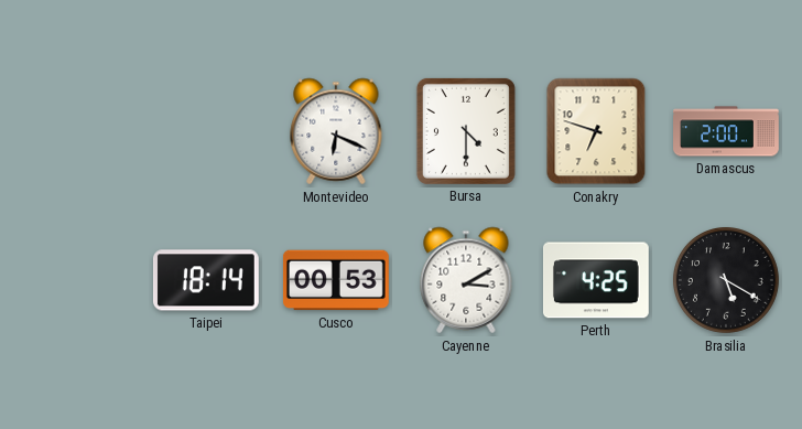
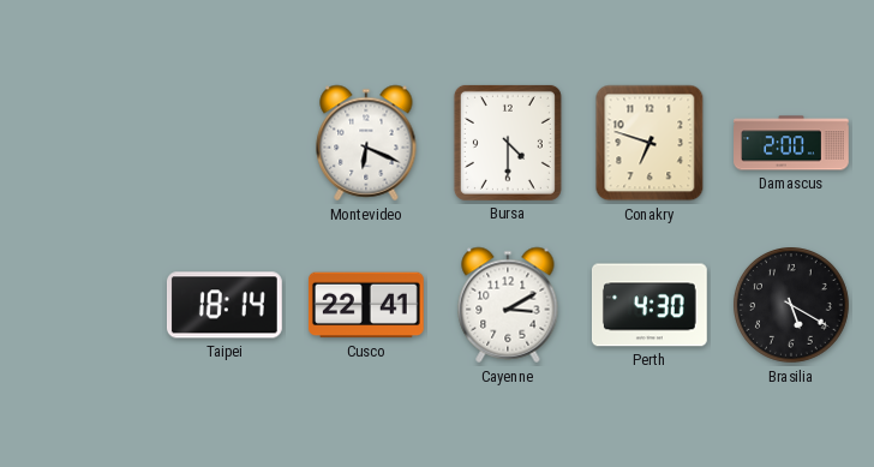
Cusco: 00:53 -> 22:41 (366, 305)
Perth: 4:25 -> 4:30 (649, 305)
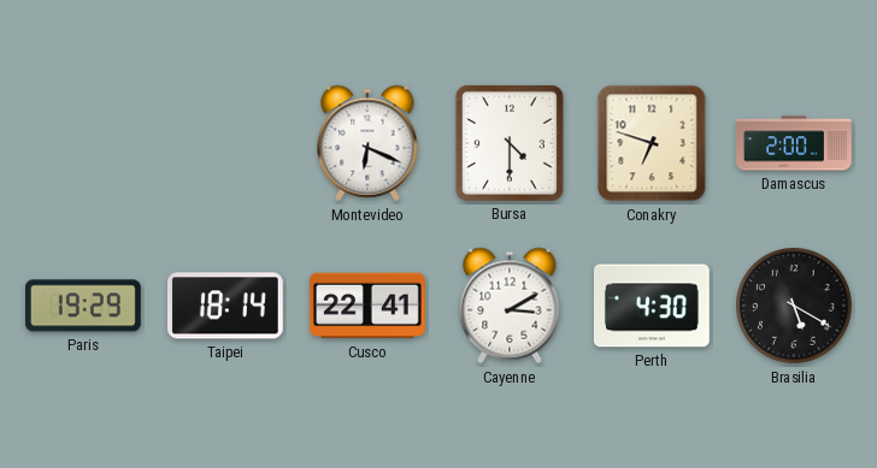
Paris: none -> 19:29 (83, 306)
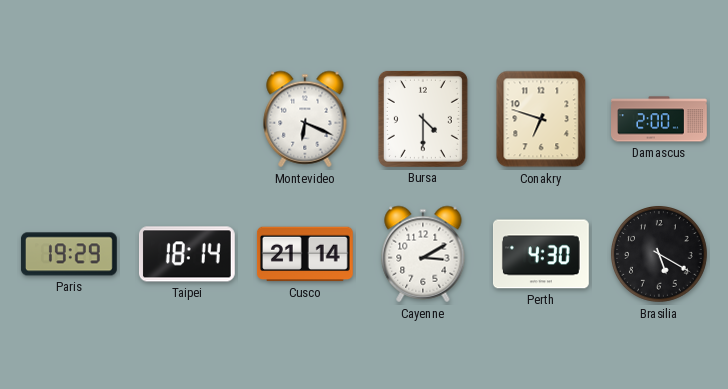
Cusco: 22:41 -> 21:14 (305, 254)
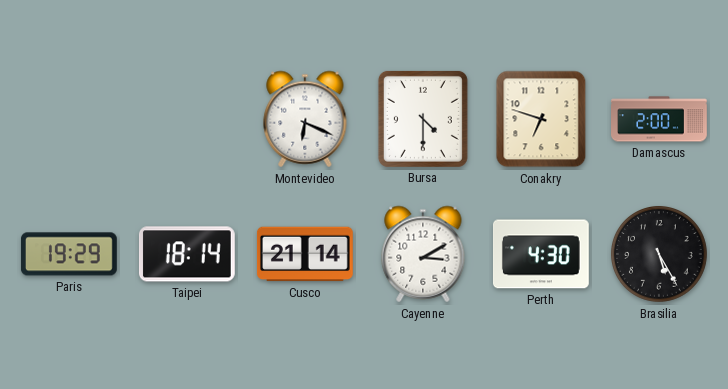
Brasilia: 5:20 -> 5:25 (660, 255)
